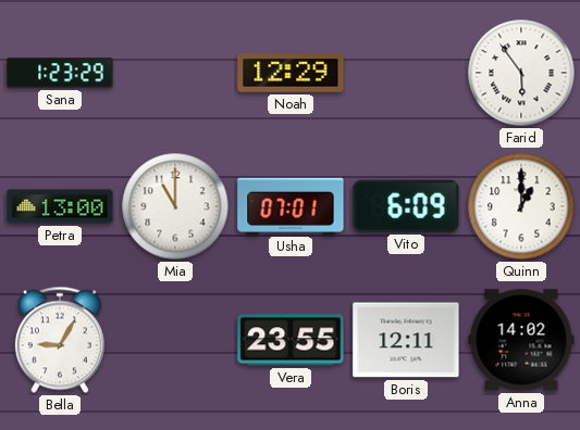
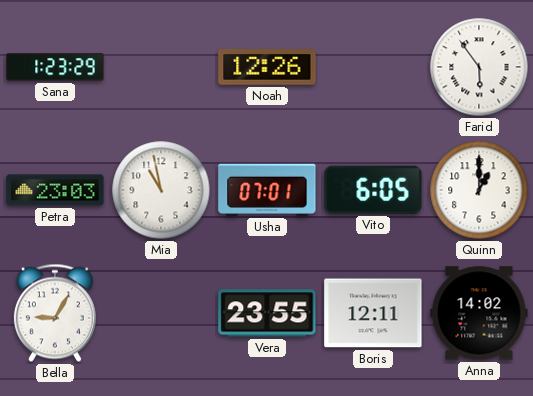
Noah: 12:29 -> 12:26 (267, 67)
Petra: 13:00 -> 23:03 (55, 190)
Mia: 11:00 -> 10:58 (161, 190)
Vito: 6:09 -> 6:05 (373, 190)
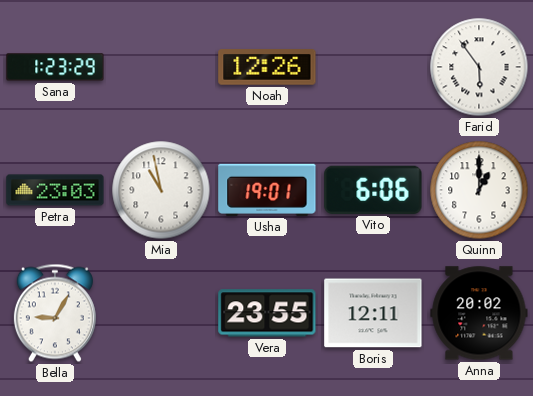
Usha: 07:01 -> 19:01 (267, 190)
Vito: 6:05 -> 6:06 (373, 190)
Anna: 14:02 -> 20:02 (479, 313)
